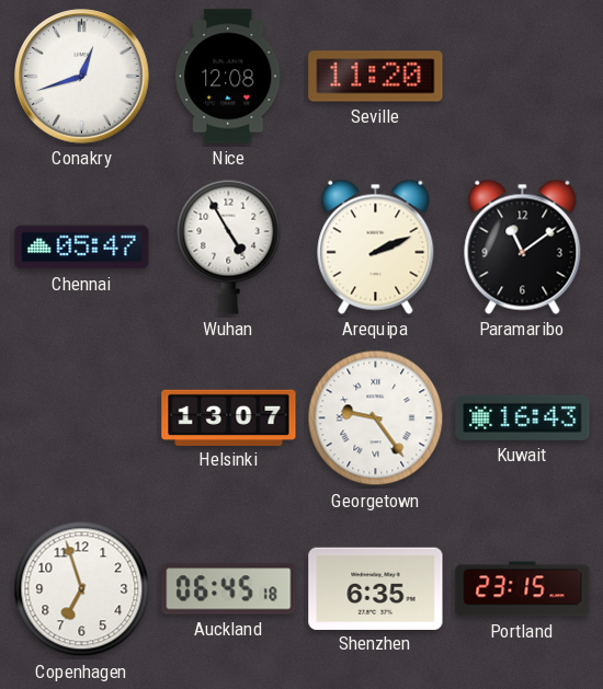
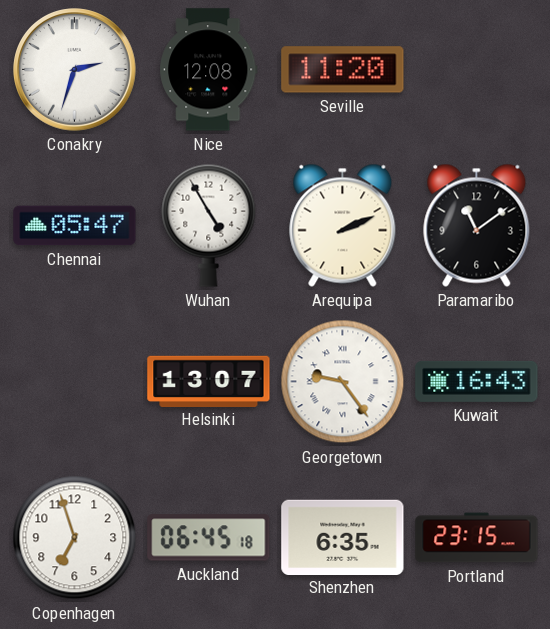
Conakry: 12:42 -> 2:33 (75, 70)
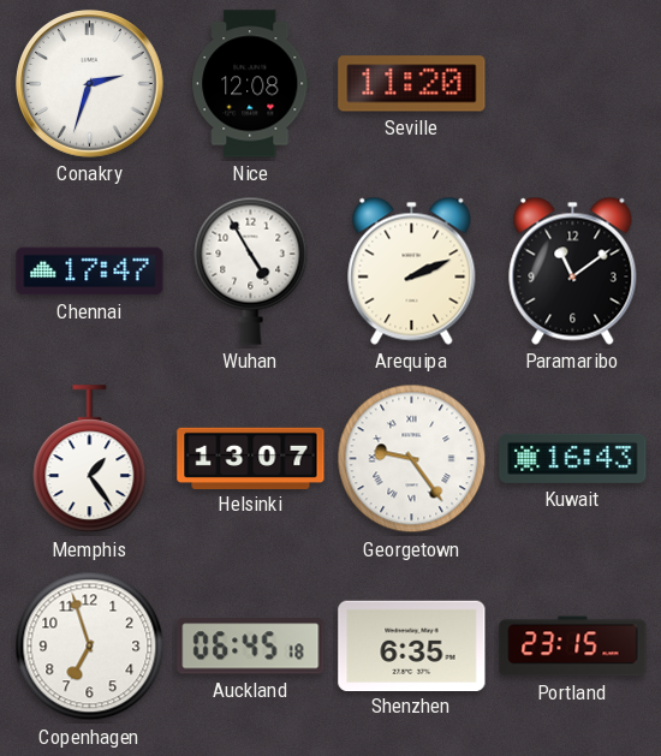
Chennai: 05:47 -> 17:47 (90, 272)
Memphis: none -> 1:24 (90, 459)
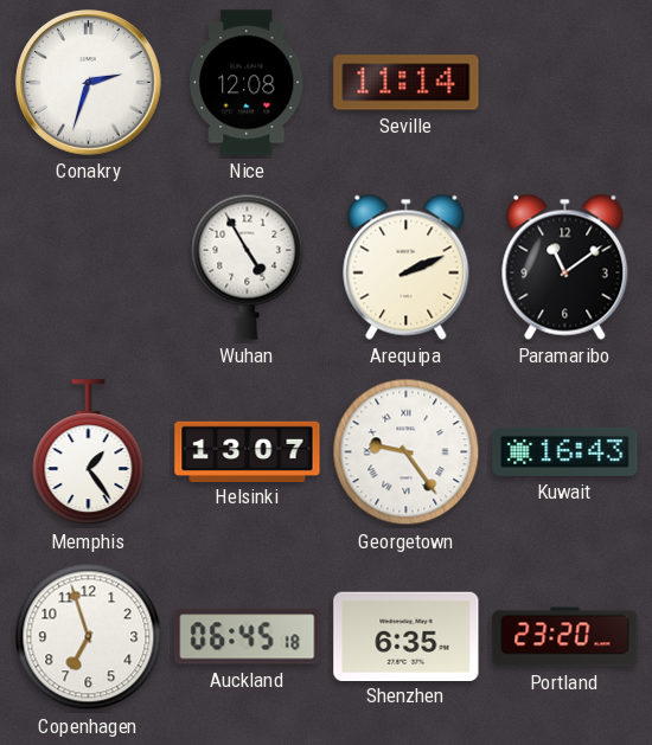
Seville: 11:20 -> 11:14 (407, 83)
Chennai: 17:47 -> none (90, 272)
Portland: 23:15 -> 23:20 (565, 637)
